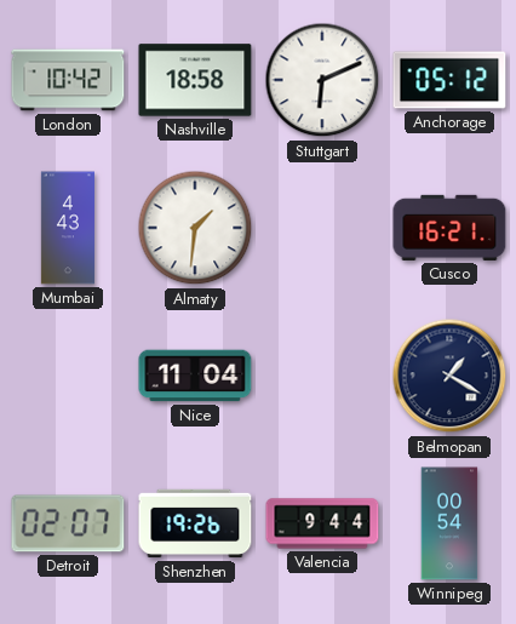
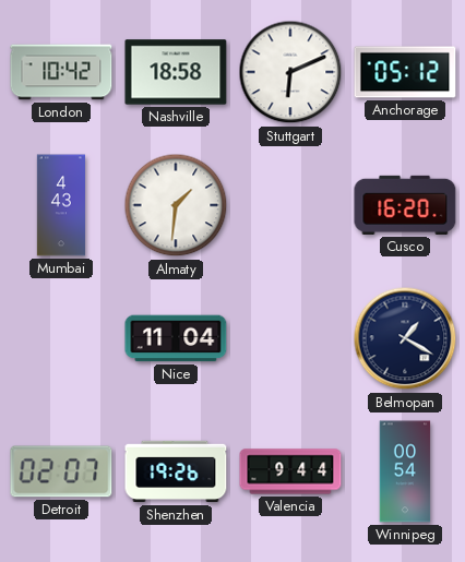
Cusco: 16:21 -> 16:20 (405, 205)
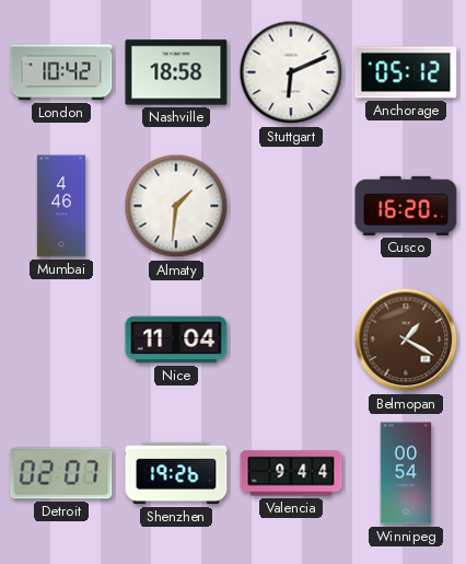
Mumbai: 4:43 -> 4:46 (60, 206)
Belmopan dial: navy -> brown (406, 339)
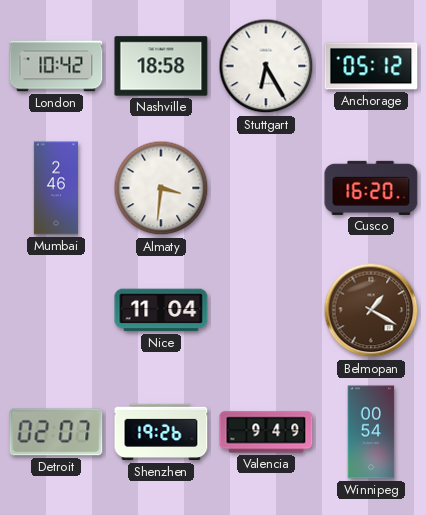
Stuttgart: 6:11 -> 6:25 (266, 66)
Mumbai: 4:46 -> 2:46 (55, 188)
Almaty: 1:31 -> 3:31 (161, 188)
Valencia: 9:44 -> 9:49 (266, 432)
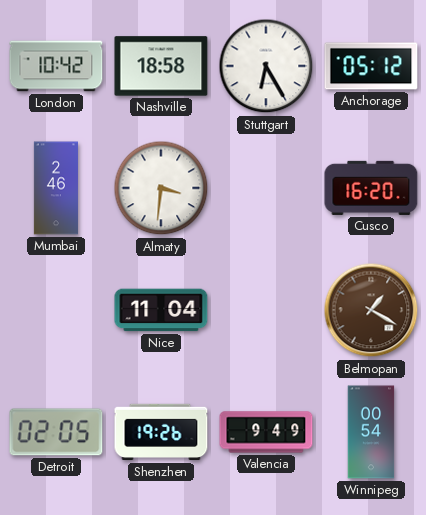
Detroit: 02:07 -> 02:05 (56, 432)
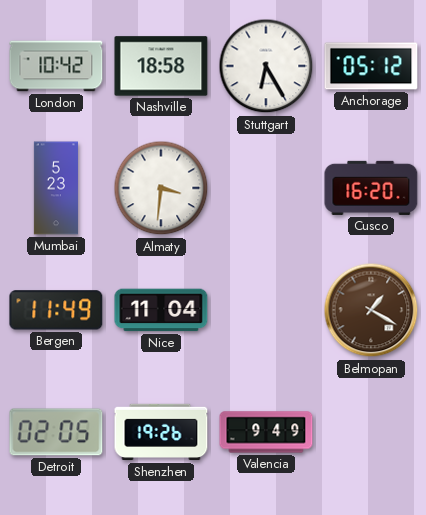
Mumbai: 2:46 -> 5:23 (55, 188)
Bergen: none -> 11:49 (56, 310)
Winnipeg: 00:54 -> none (371, 432)
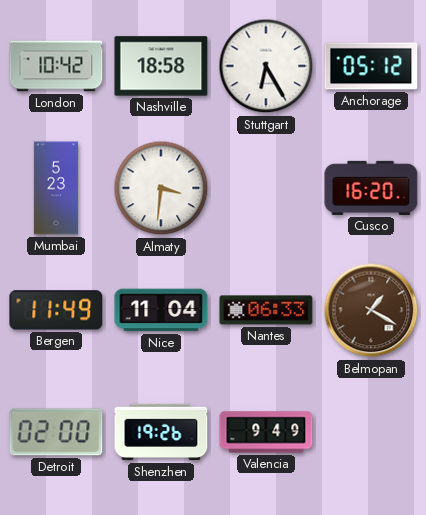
Nantes: none -> 06:33 (266, 310)
Detroit: 02:05 -> 02:00 (56, 432)
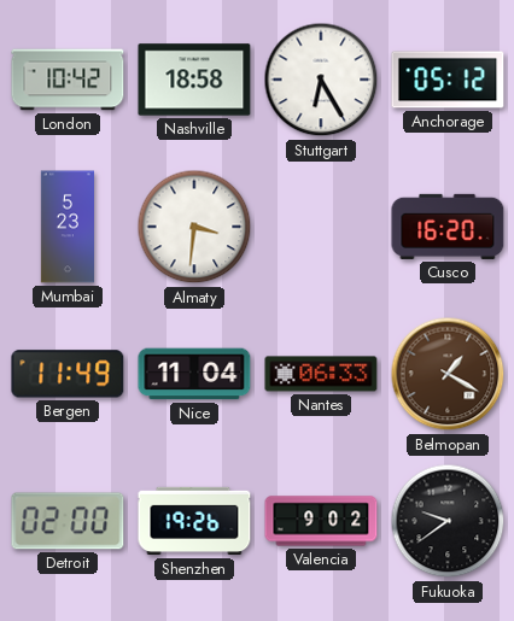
Valencia: 9:49 -> 9:02 (321, 521)
Fukuoka: none -> 9:39 (448, 521)
